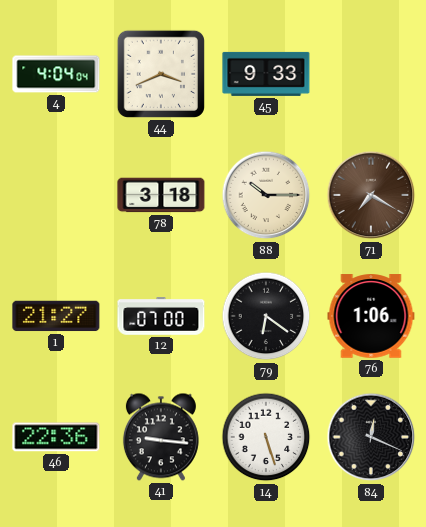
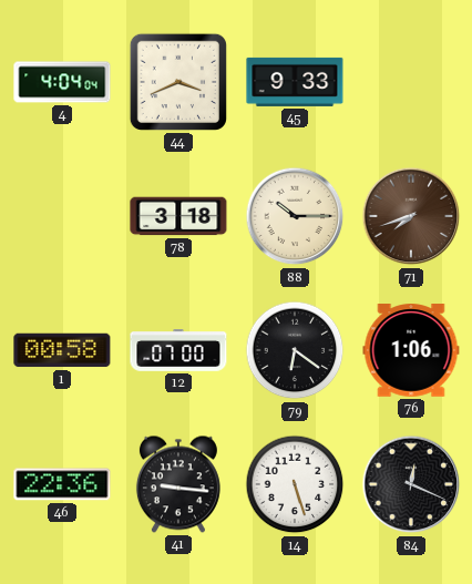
71: 7:20 -> 7:42 (411, 216)
1: 21:27 -> 00:58 (62, 350)
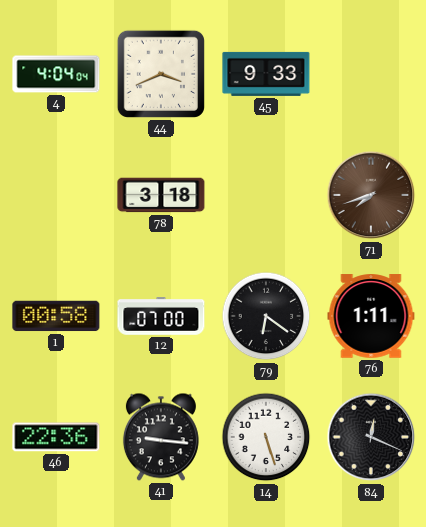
88: 10:15 -> none (295, 216)
76: 1:06 -> 1:11 (371, 316)
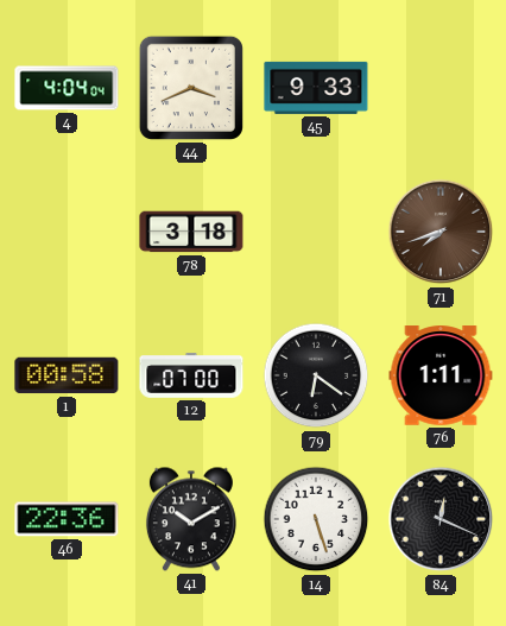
41: 9:16 -> 10:10 (191, 519)
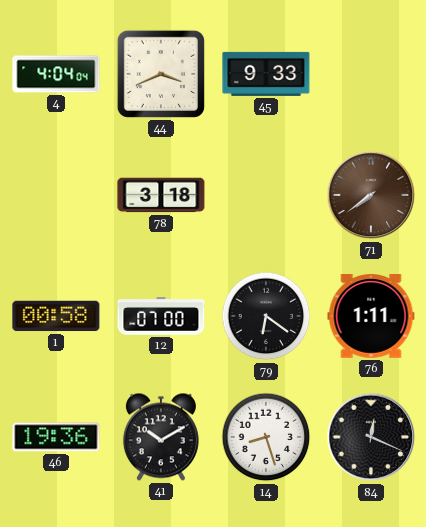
71: 7:42 -> 7:39 (371, 195)
46: 22:36 -> 19:36 (56, 437)
14: 5:27 -> 8:27 (266, 437)
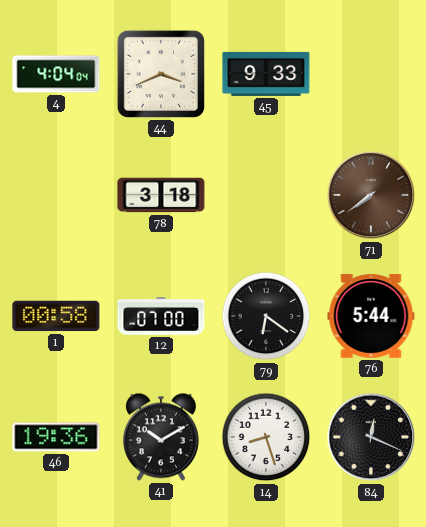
76: 1:11 -> 5:44 (371, 316)
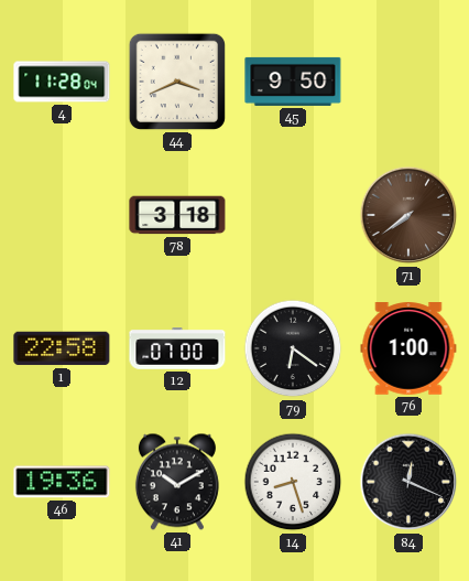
4: 4:04 -> 11:28 (62, 82)
45: 9:33 -> 9:50 (293, 82)
1: 00:58 -> 22:58 (62, 348)
76: 5:44 -> 1:00 (408, 348)
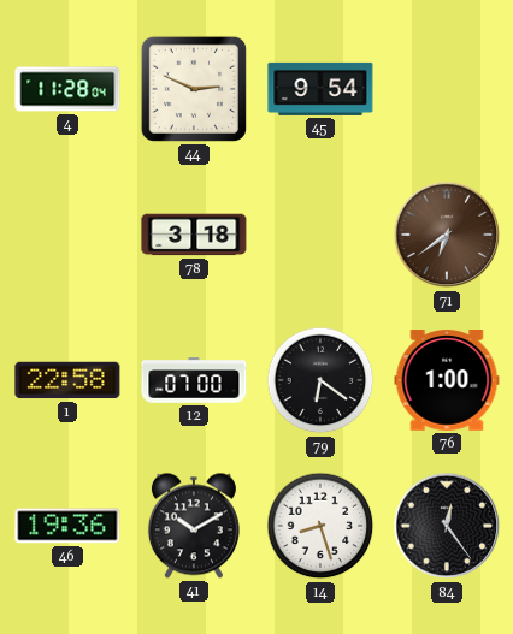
44: 3:41 -> 2:49 (194, 89)
45: 9:50 -> 9:54 (320, 89)
71: 7:39 -> 6:39 (447, 235)
84: 12:19 -> 12:24 (447, 526)
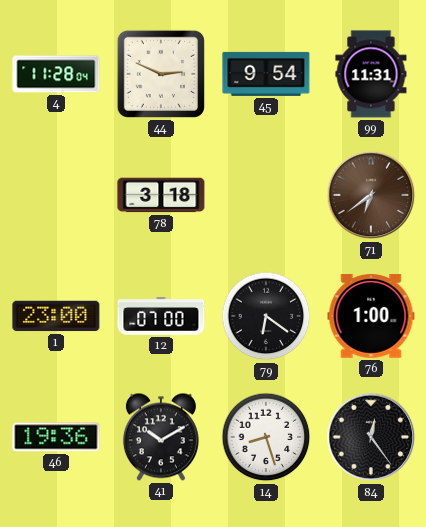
99: none -> 11:31 (371, 74)
1: 22:58 -> 23:00 (56, 316)
